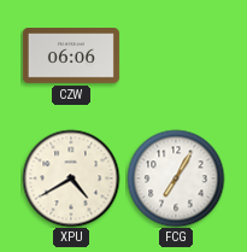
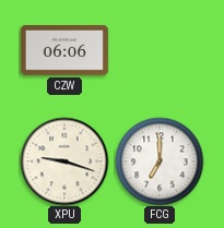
XPU: 4:40 -> 9:18 (64, 161)
FCG: 7:05 -> 7:00 (160, 161)
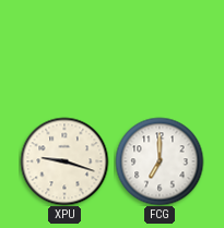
CZW: 06:06 -> none (64, 51)
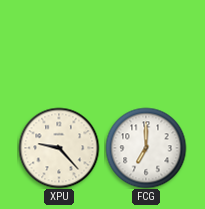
XPU: 9:18 -> 9:23 (59, 148)
